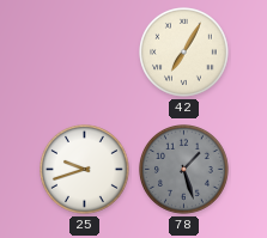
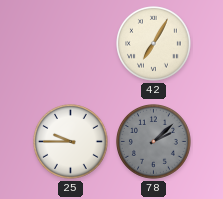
25: 9:42 -> 9:45 (71, 142)
78: 1:27 -> 2:08 (154, 142)
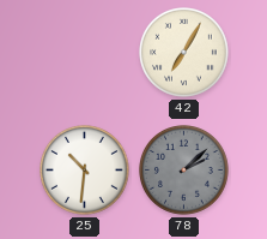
25: 9:45 -> 10:31 (85, 171)
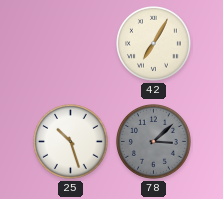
25: 10:31 -> 10:27 (71, 142)
78: 2:08 -> 3:08 (154, 142)
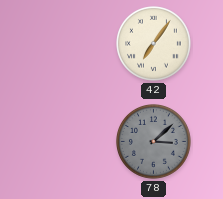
42: 7:05 -> 7:06 (154, 44)
25: 10:27 -> none (71, 142)
